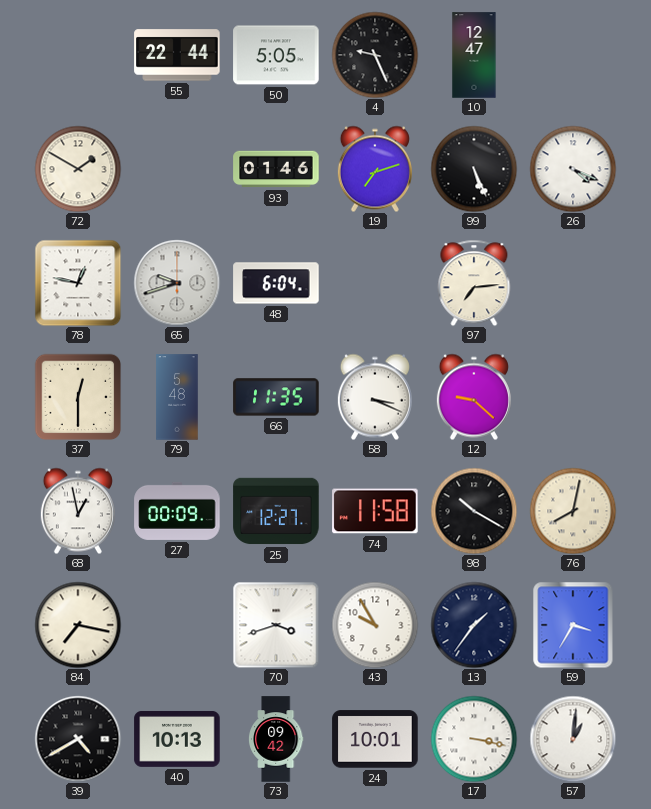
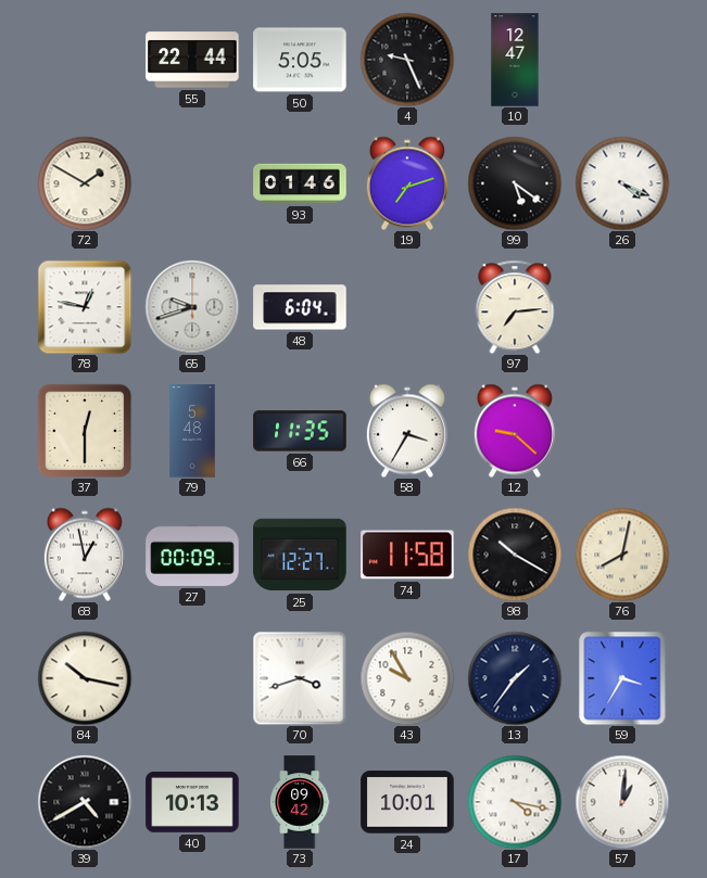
99: 5:26 -> 5:21 (515, 183)
58: 3:19 -> 3:35 (407, 431)
84: 7:17 -> 10:17 (85, 678)
17: 3:17 -> 4:17 (515, 802)
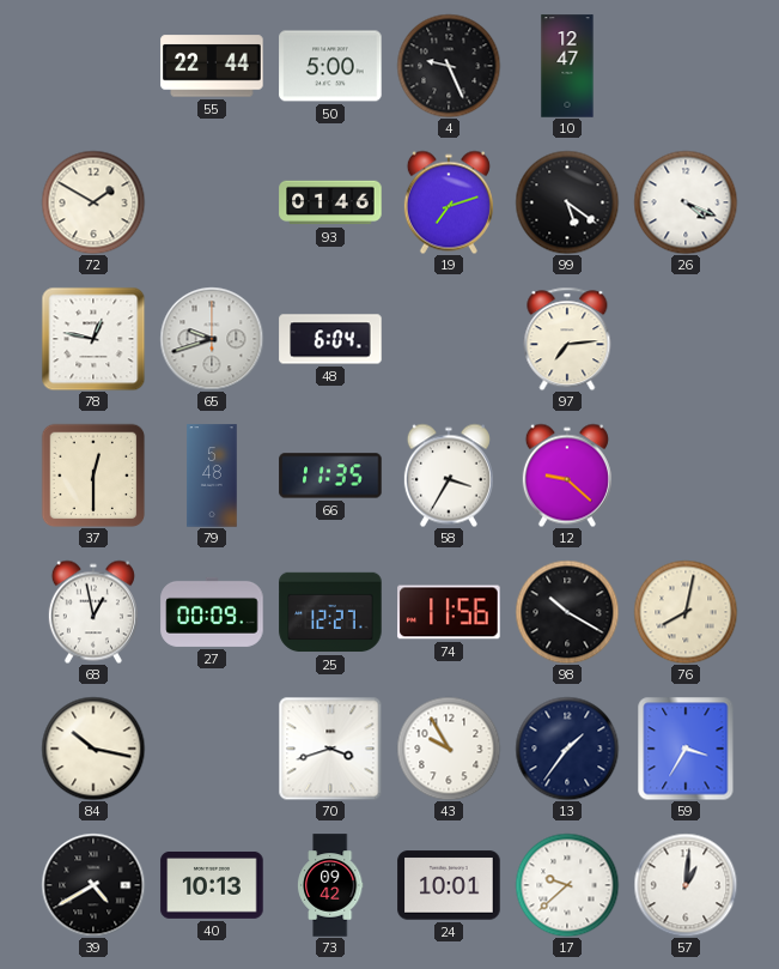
50: 5:05 -> 5:00 (330, 66)
74: 11:58 -> 11:56 (449, 612)
17: 4:17 -> 9:38 (567, 885)
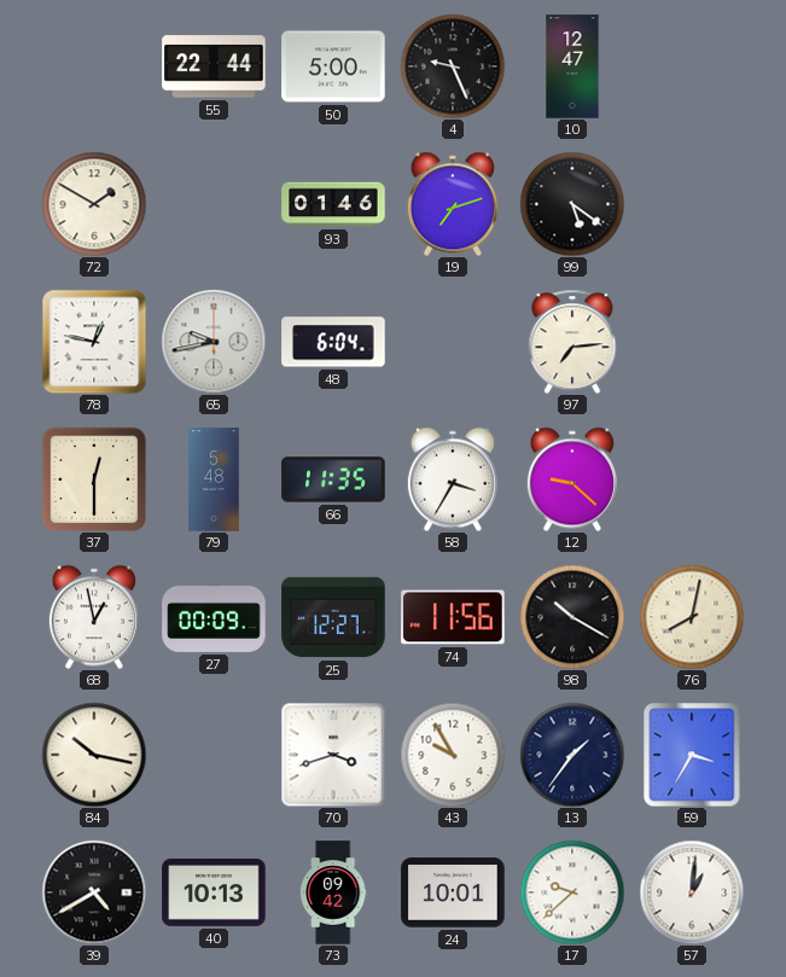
26: 4:19 -> none (686, 202)
65: 9:42 -> 9:43 (214, 342)
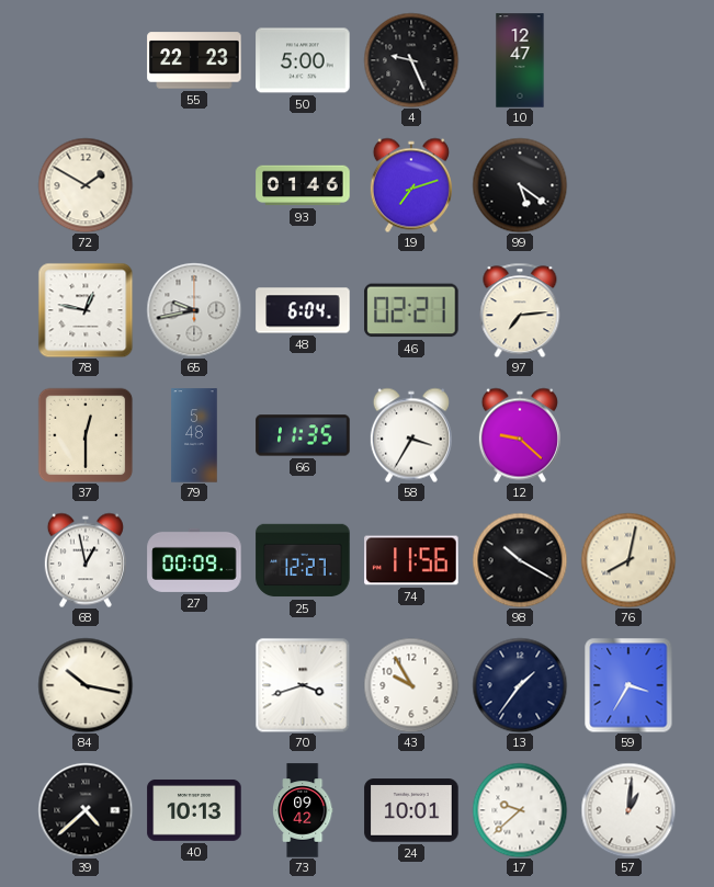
55: 22:44 -> 22:23 (194, 60)
46: none -> 02:21 (411, 310)
39: 4:40 -> 4:38 (86, 810)
